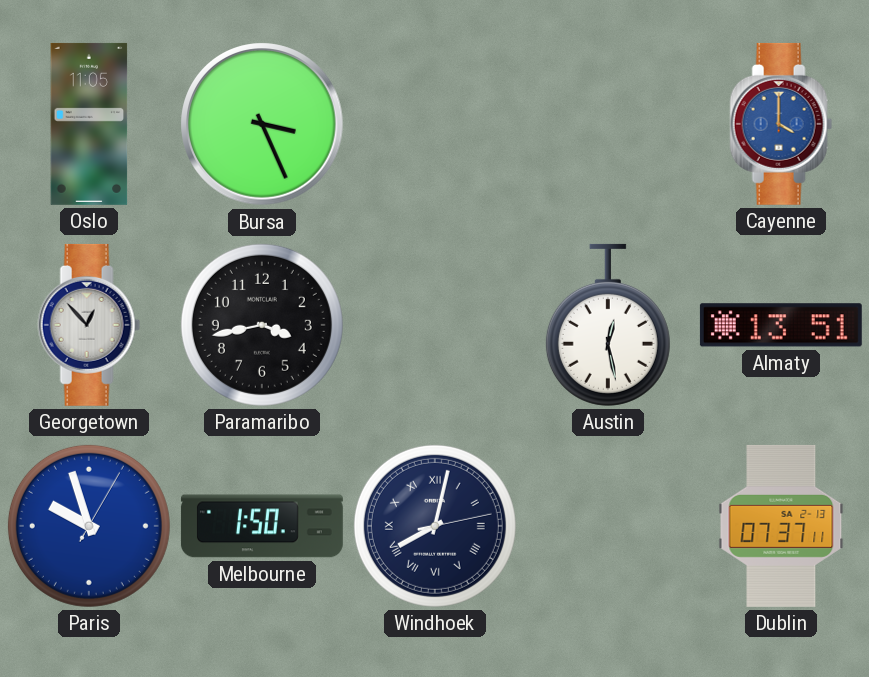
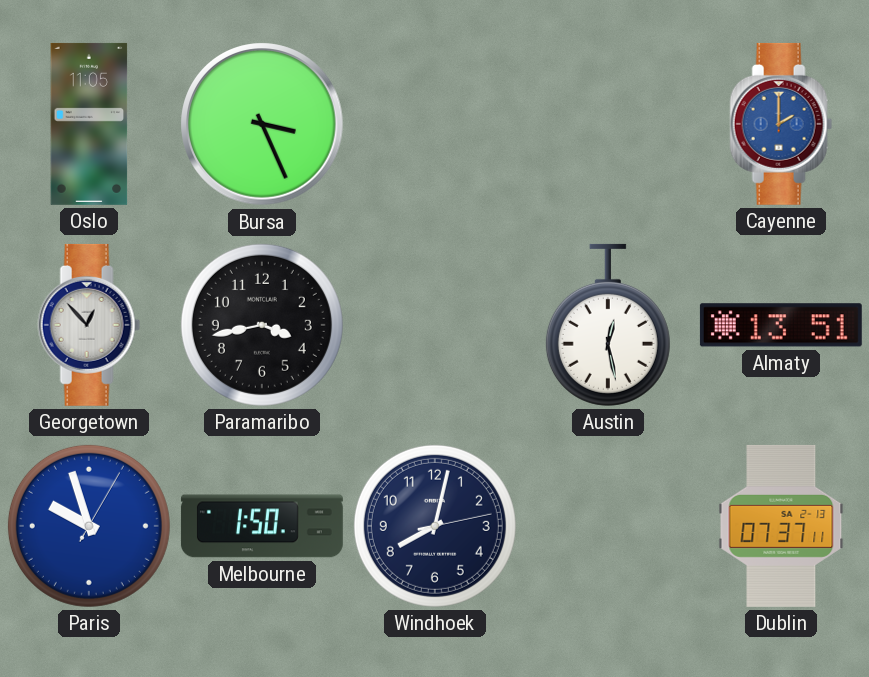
Cayenne: 4:00 -> 2:00 (781, 124)
Windhoek numerals: Roman -> Arabic (435, 526)
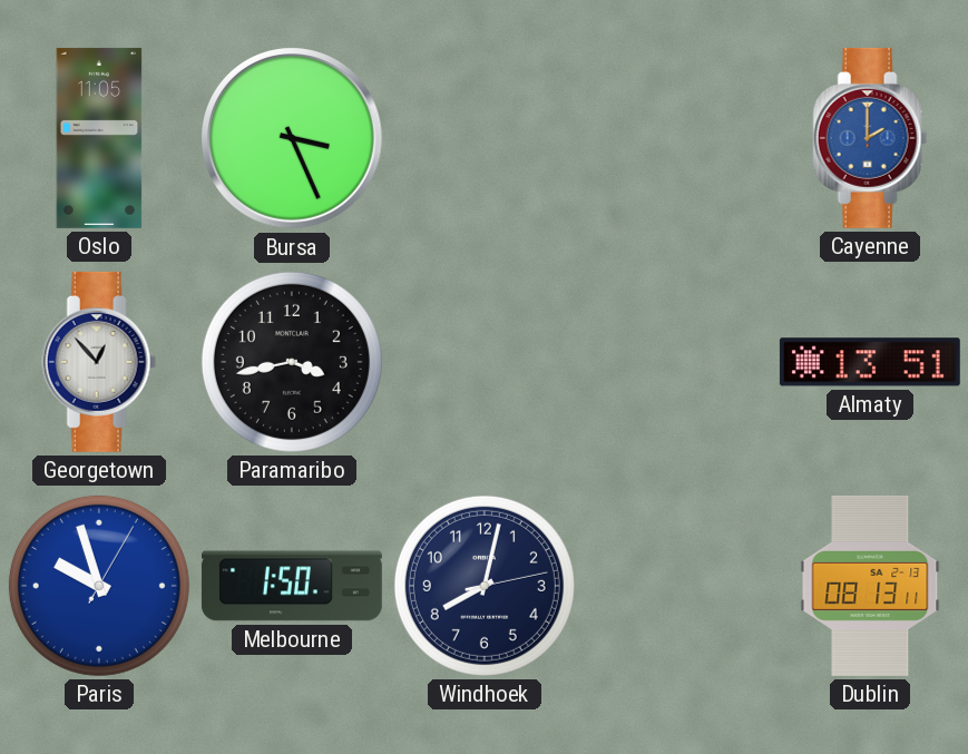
Austin: 12:28 -> none (608, 325)
Dublin: 07:37 -> 08:13 (870, 586)
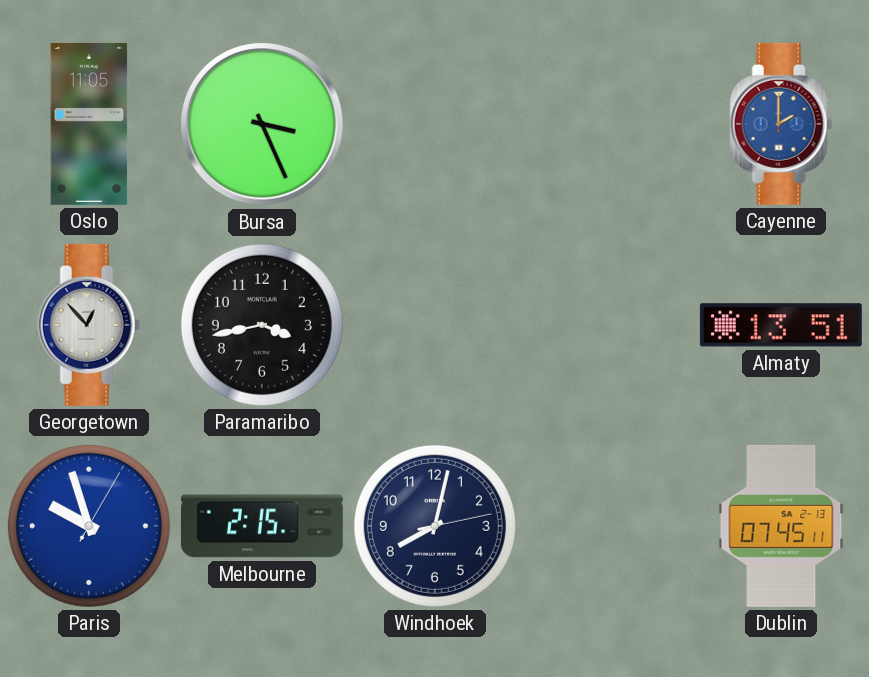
Melbourne: 1:50 -> 2:15 (262, 526)
Dublin: 08:13 -> 07:45 (781, 526)
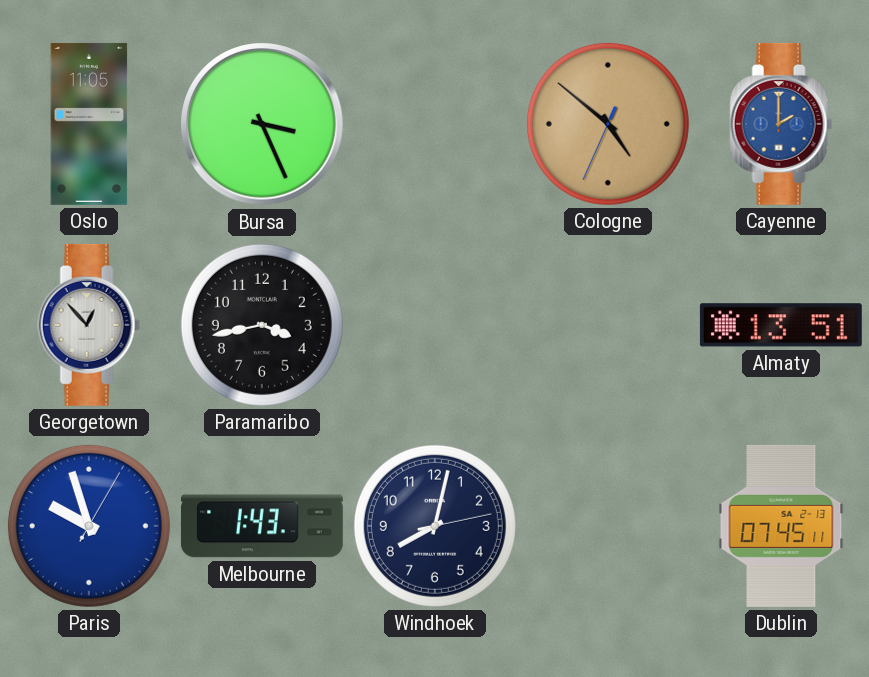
Cologne: none -> 4:51 (608, 124)
Melbourne: 2:15 -> 1:43 (262, 526)
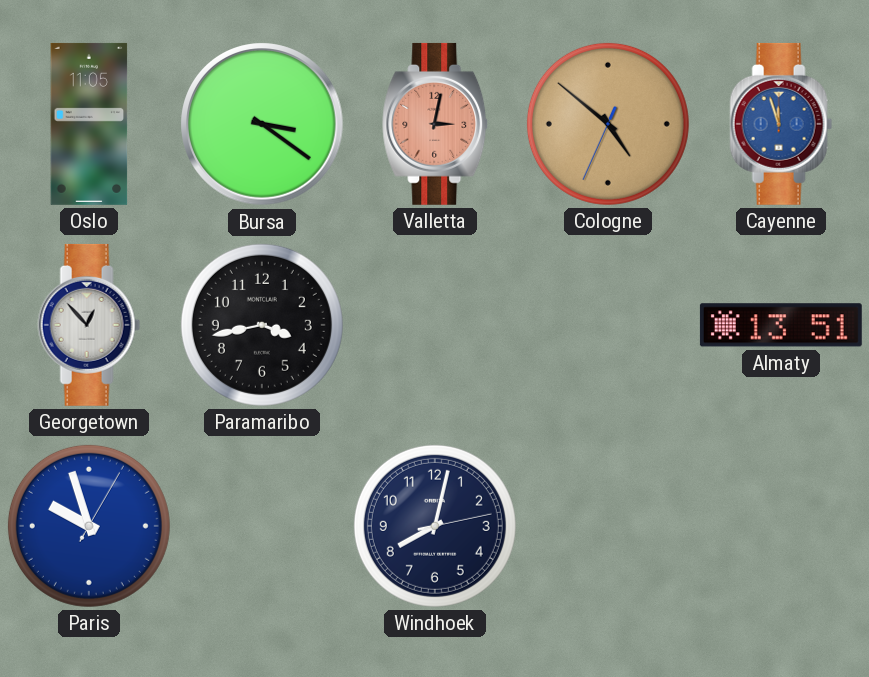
Bursa: 3:26 -> 3:21 (262, 124)
Valletta: none -> 3:02 (436, 124)
Cayenne: 2:00 -> 11:57 (781, 124)
Melbourne: 1:43 -> none (262, 526)
Dublin: 07:45 -> none (781, 526)
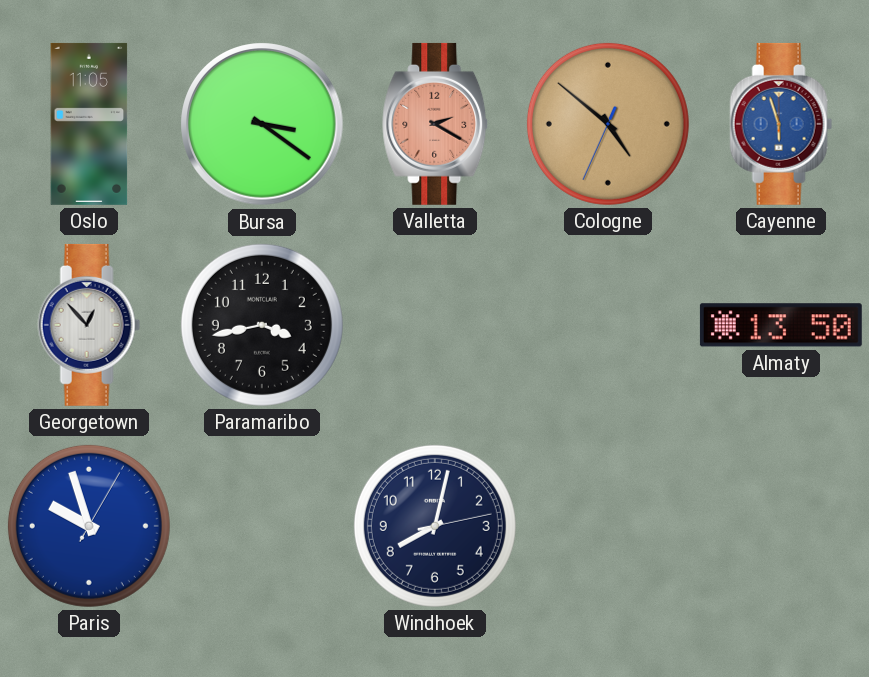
Valletta: 3:02 -> 2:20 (436, 124)
Cayenne: 11:57 -> 5:57 (781, 124)
Almaty: 13:51 -> 13:50 (781, 325)
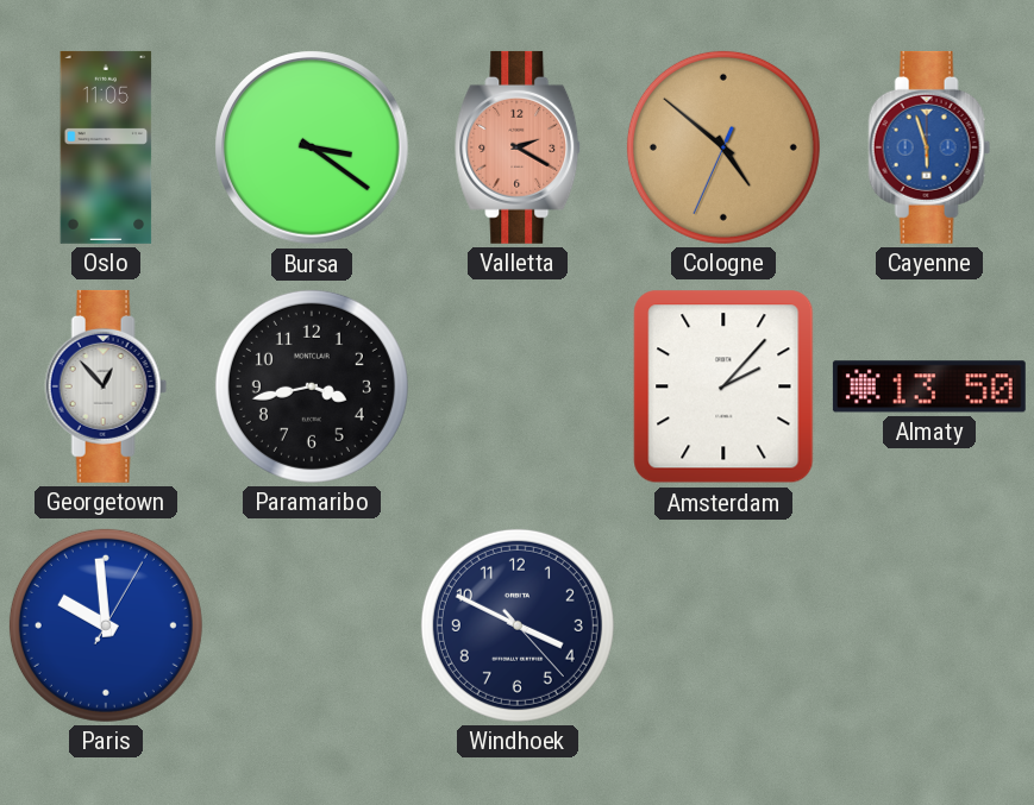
Amsterdam: none -> 2:07 (723, 386)
Paris: 9:57 -> 9:59 (106, 625)
Windhoek: 8:02 -> 3:49 (518, 625)
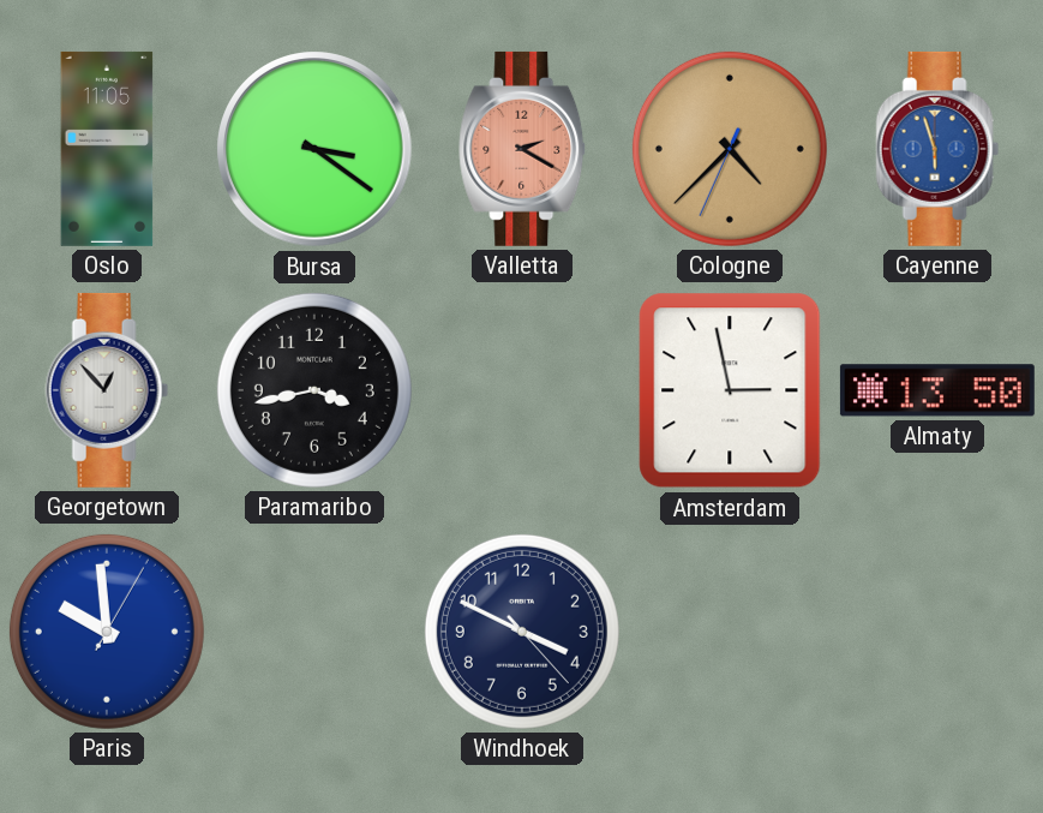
Cologne: 4:51 -> 4:37 (730, 149)
Amsterdam: 2:07 -> 2:58 (730, 390)
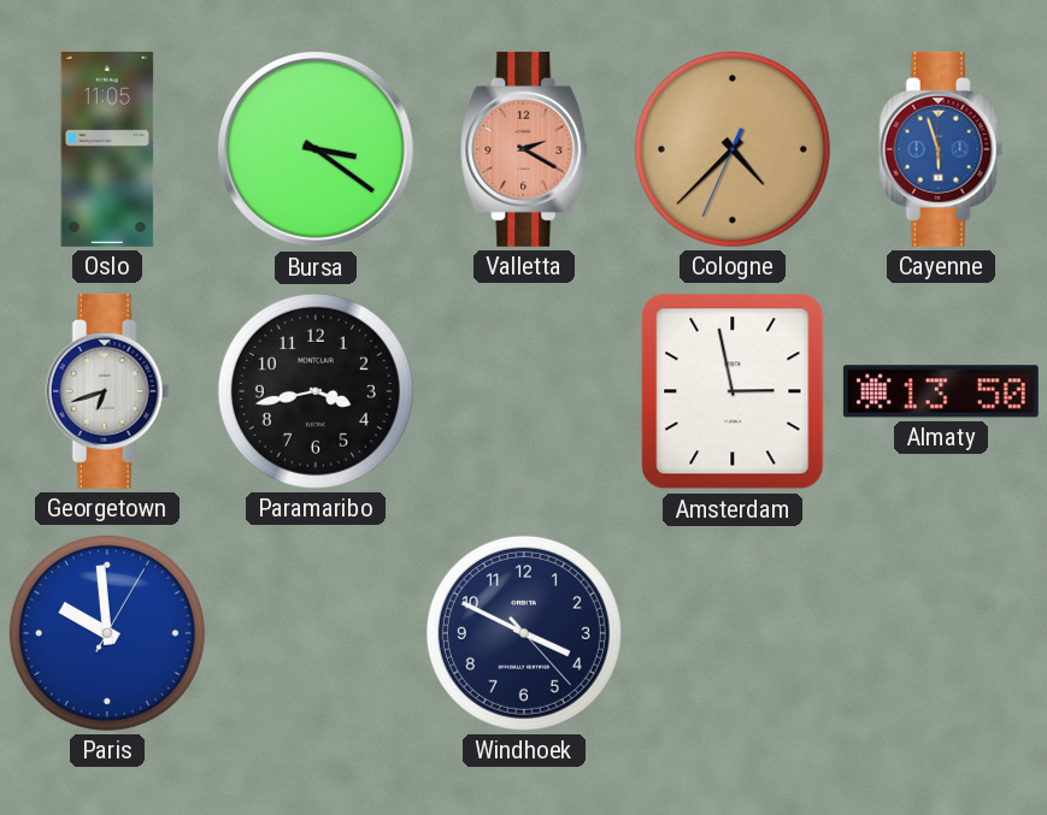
Georgetown: 12:53 -> 6:42 (107, 391)
